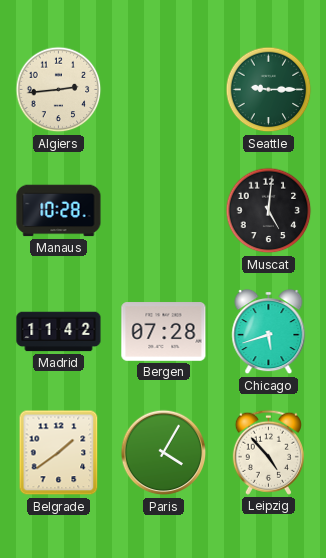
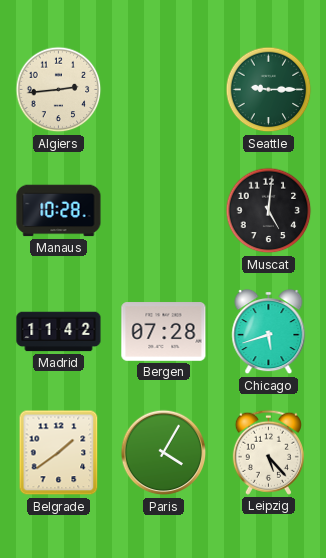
Leipzig: 4:53 -> 5:23 (268, 452)
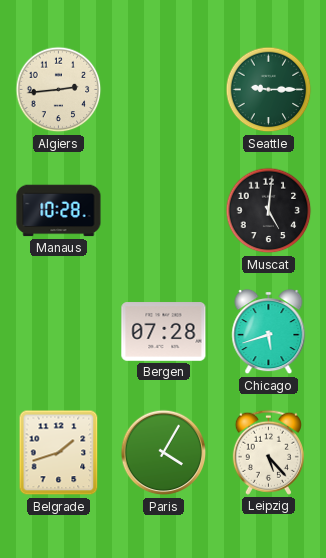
Madrid: 11:42 -> none (59, 332)
Belgrade: 1:39 -> 1:42 (59, 453)
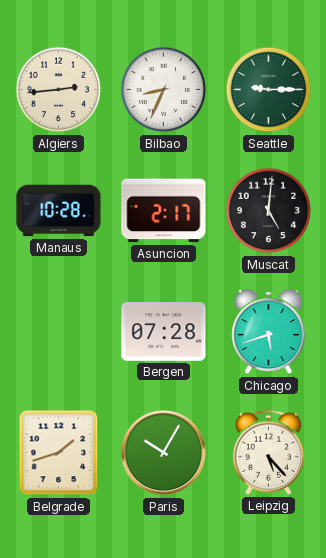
Bilbao: none -> 8:34 (164, 90)
Asuncion: none -> 2:17 (164, 211)
Paris: 4:05 -> 10:05 (164, 453)
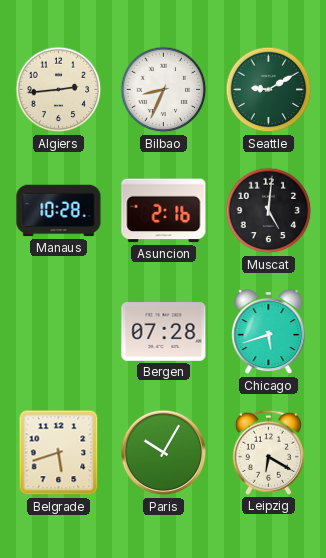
Seattle: 9:15 -> 9:10 (269, 90)
Asuncion: 2:17 -> 2:16 (164, 211)
Belgrade: 1:42 -> 5:42 (59, 453)
Leipzig: 5:23 -> 6:20 (268, 452)
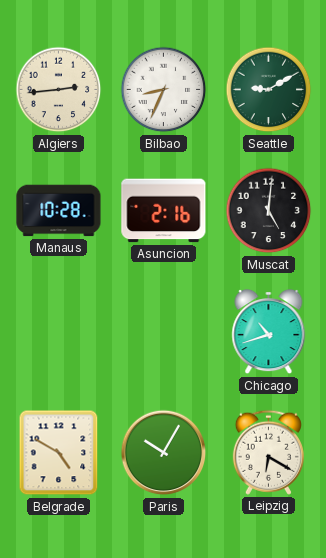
Bergen: 07:28 -> none (164, 332)
Chicago: 5:42 -> 10:42 (269, 332)
Belgrade: 5:42 -> 4:50 (59, 453)
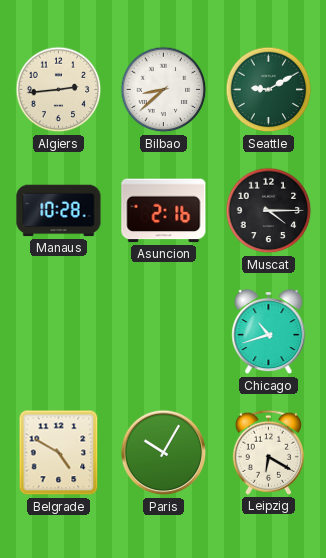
Bilbao: 8:34 -> 8:38 (164, 90)
Muscat: 5:01 -> 4:15 (269, 211)
